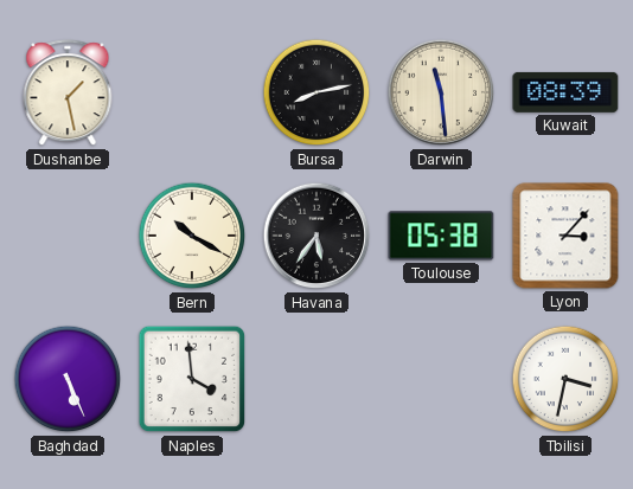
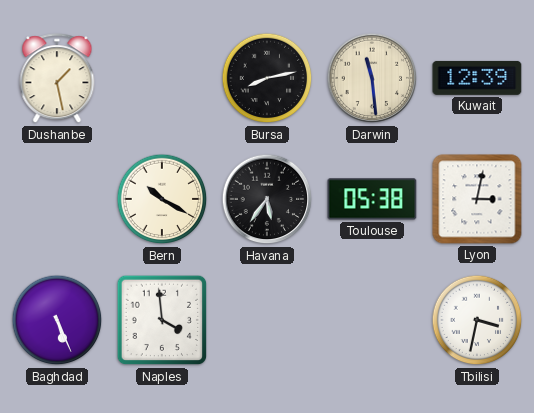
Kuwait: 08:39 -> 12:39 (477, 78)
Lyon: 3:07 -> 3:02 (477, 199)
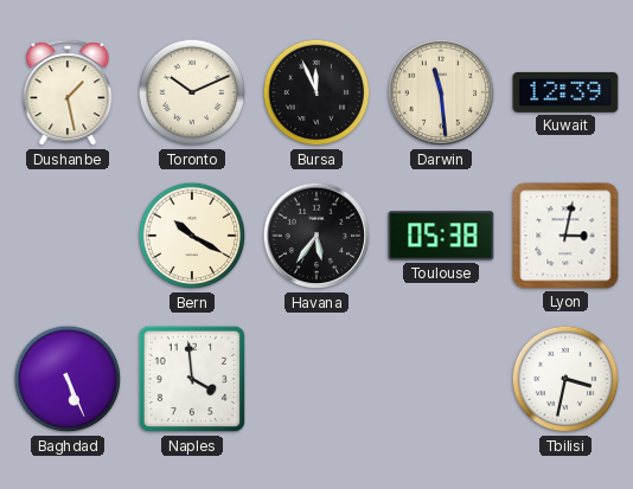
Toronto: none -> 10:11 (192, 92)
Bursa: 8:13 -> 11:56 (316, 92)
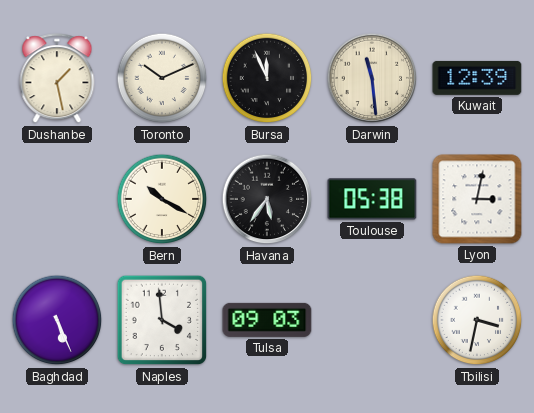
Tulsa: none -> 09:03 (267, 320)
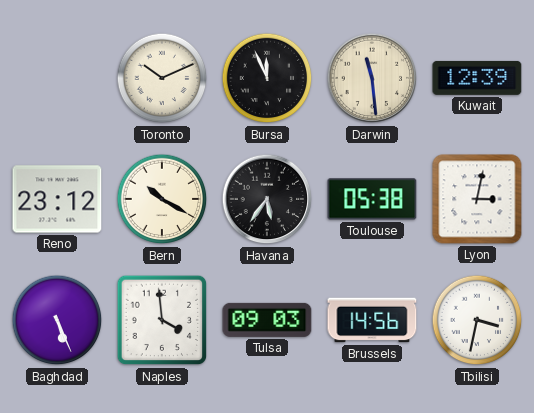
Dushanbe: 1:28 -> none (57, 79)
Reno: none -> 23:12 (57, 199)
Brussels: none -> 14:56 (372, 320)
